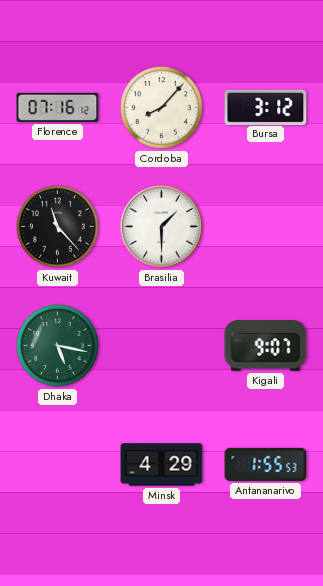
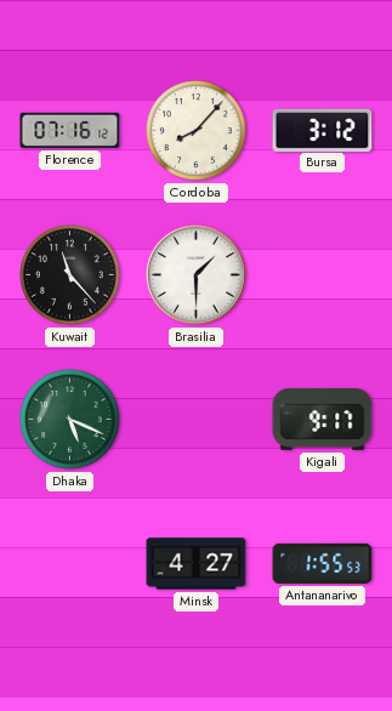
Dhaka: 5:17 -> 5:19 (70, 420)
Kigali: 9:07 -> 9:17 (323, 420)
Minsk: 4:29 -> 4:27 (197, 564)
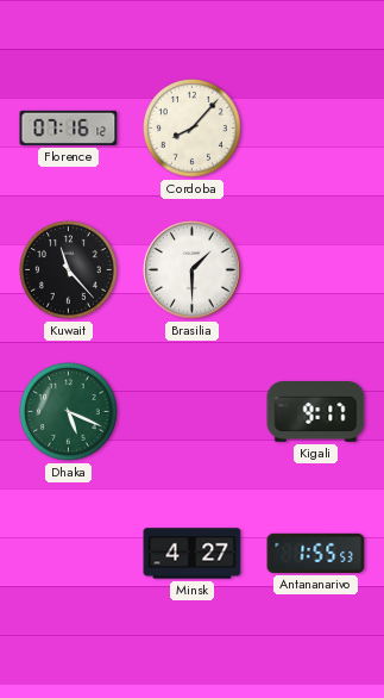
Bursa: 3:12 -> none (323, 130)
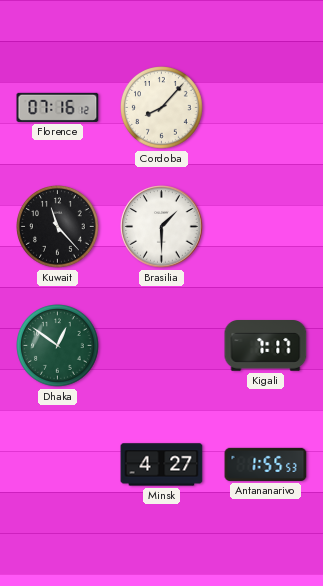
Dhaka: 5:19 -> 12:51 (58, 346)
Kigali: 9:17 -> 7:17 (266, 346)
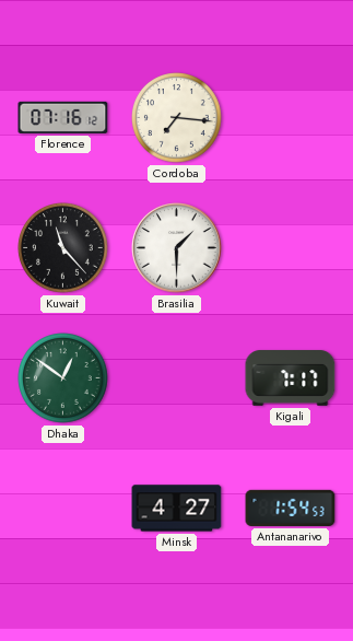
Cordoba: 8:07 -> 7:16 (177, 118)
Antananarivo: 1:55 -> 1:54 (291, 508)
